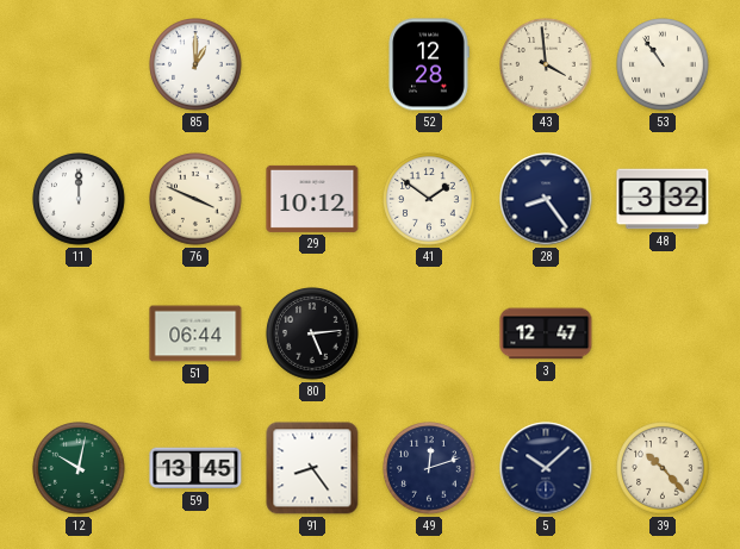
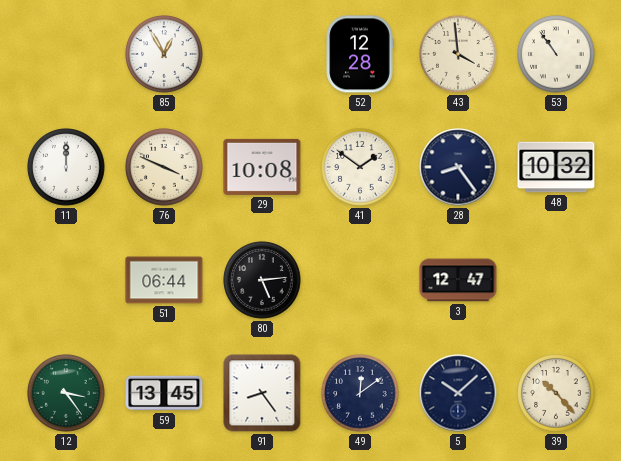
85: 1:00 -> 12:55 (164, 54)
29: 10:12 -> 10:08 (262, 167)
48: 3:32 -> 10:32 (556, 167)
12: 10:02 -> 3:24 (66, 393)
49: 12:12 -> 12:09 (360, 393)
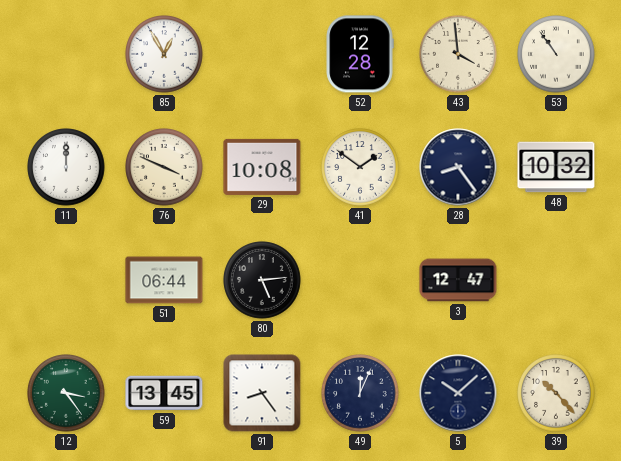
49: 12:09 -> 12:04 (360, 393)
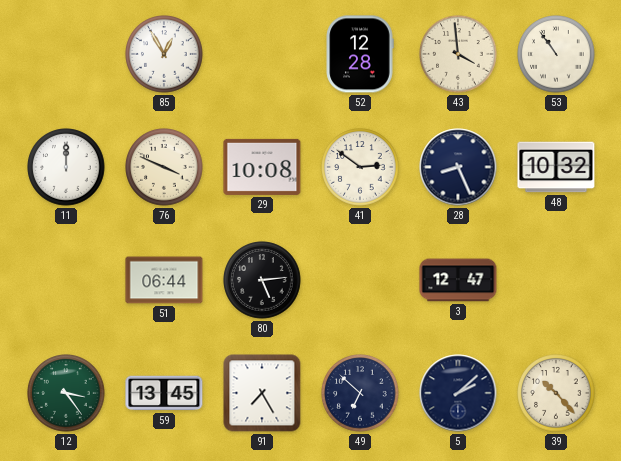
41: 1:51 -> 2:51 (360, 167)
28: 8:24 -> 8:26 (458, 167)
91: 8:24 -> 7:25 (262, 393)
49: 12:04 -> 6:52 (360, 393)
5: 10:08 -> 2:08 (458, 393)
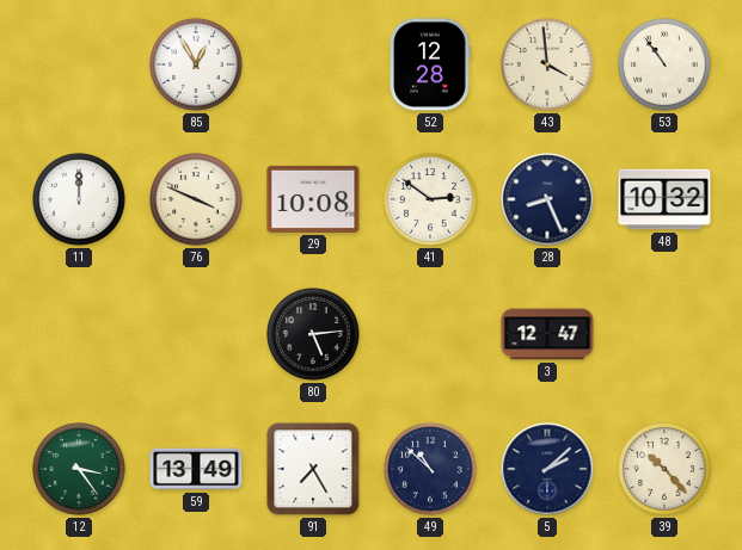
51: 06:44 -> none (164, 280)
59: 13:45 -> 13:49 (196, 469)
49: 6:52 -> 10:52 (430, 469)
